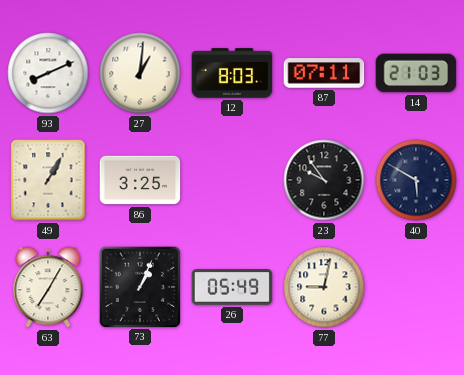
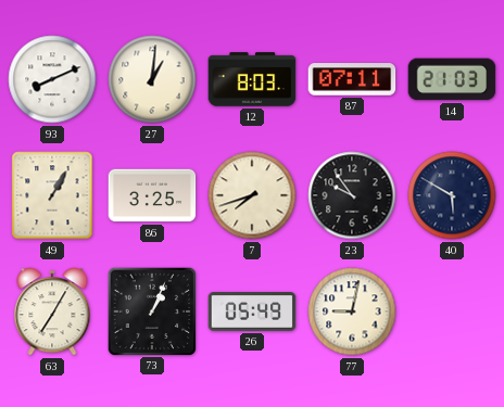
7: none -> 7:42 (252, 195)
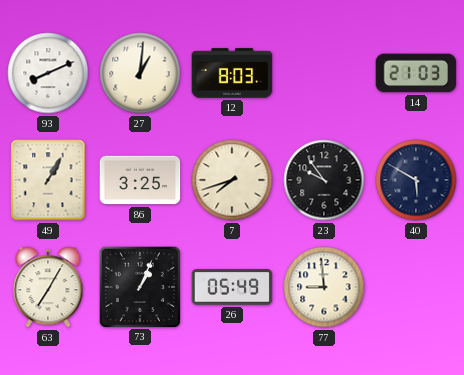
87: 07:11 -> none (352, 79)
77: 9:02 -> 8:59 (324, 287)
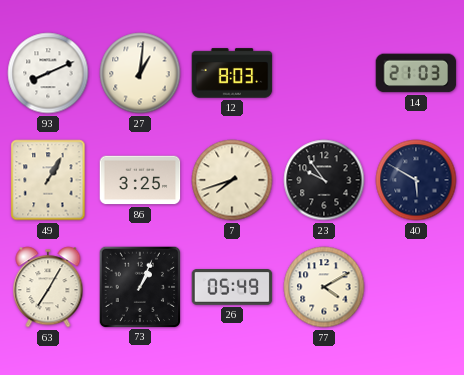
77: 8:59 -> 4:10 (324, 287)
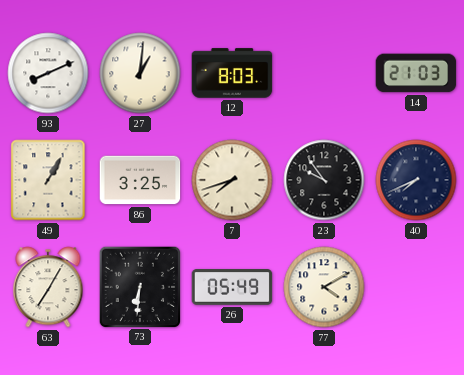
40: 5:50 -> 7:41 (416, 180)
73: 1:04 -> 6:31 (140, 286)
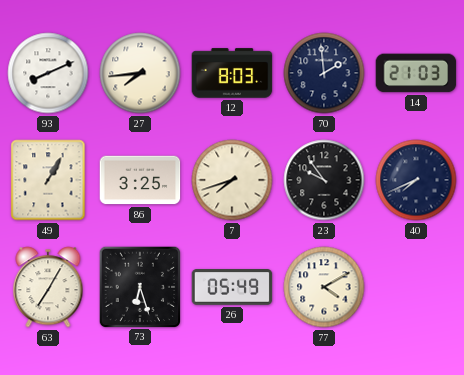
27: 1:01 -> 7:44 (140, 73)
70: none -> 1:59 (324, 73)
73: 6:31 -> 6:27 (140, 286)
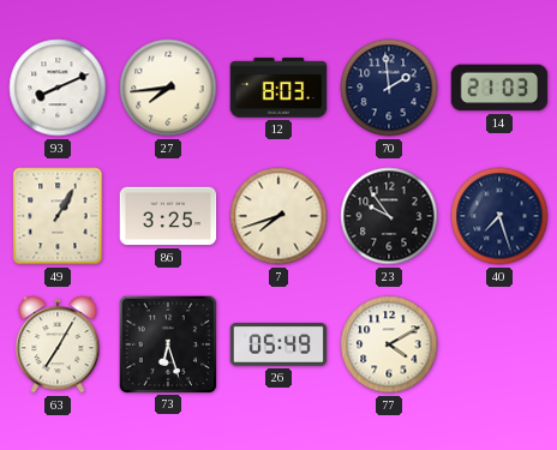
40: 7:41 -> 7:27 (499, 216)
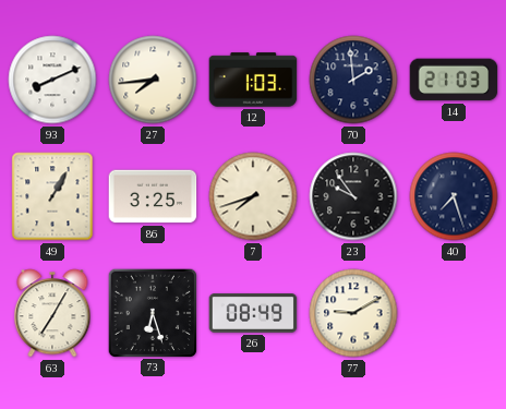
12: 8:03 -> 1:03 (253, 80)
26: 05:49 -> 08:49 (253, 313)
77: 4:10 -> 9:10 (353, 313)
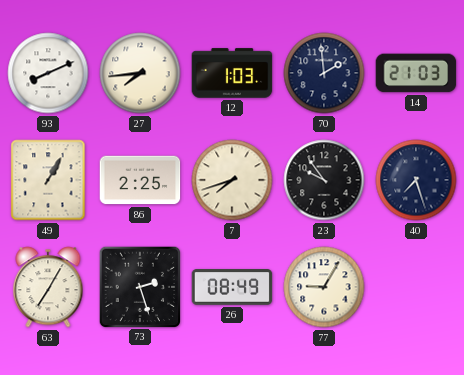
86: 3:25 -> 2:25 (140, 180)
73: 6:27 -> 2:27 (140, 286)
77: 9:10 -> 9:05 (324, 287)
